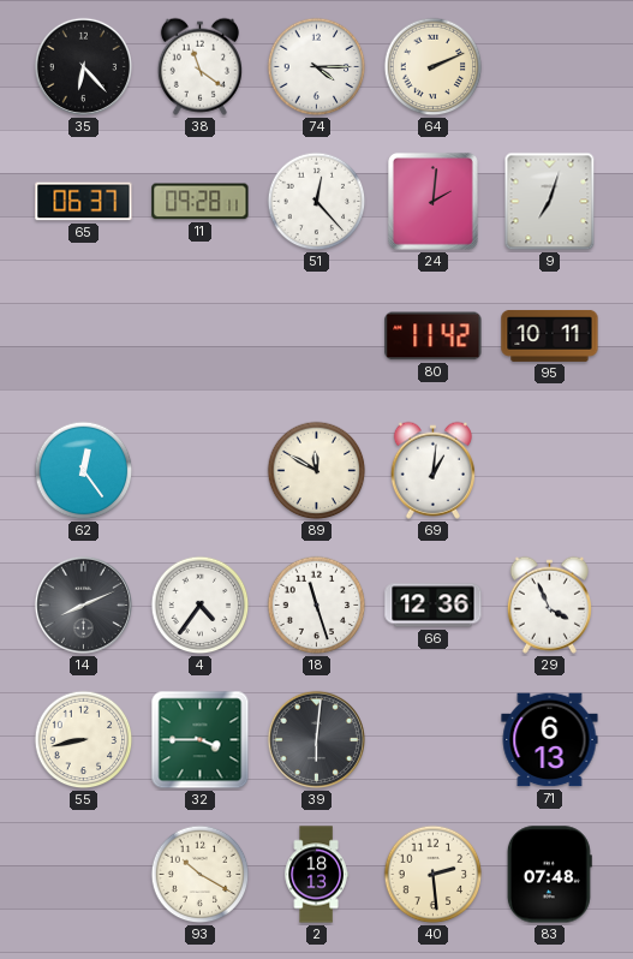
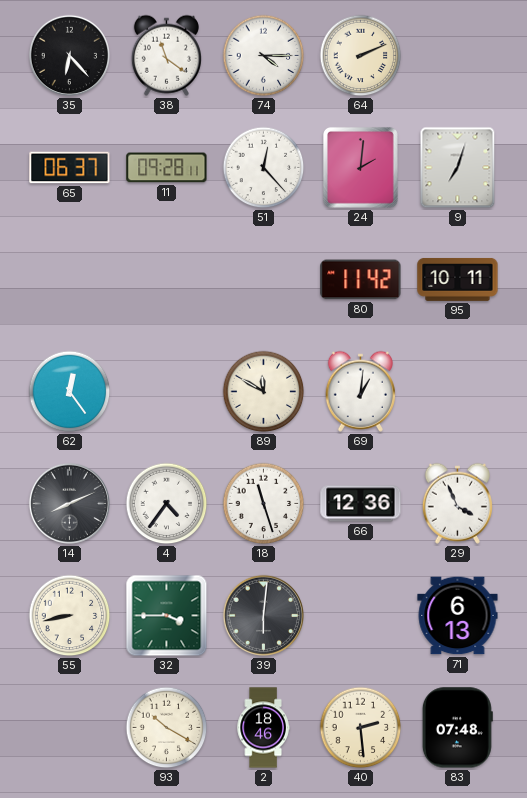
2: 18:13 -> 18:46 (263, 728)
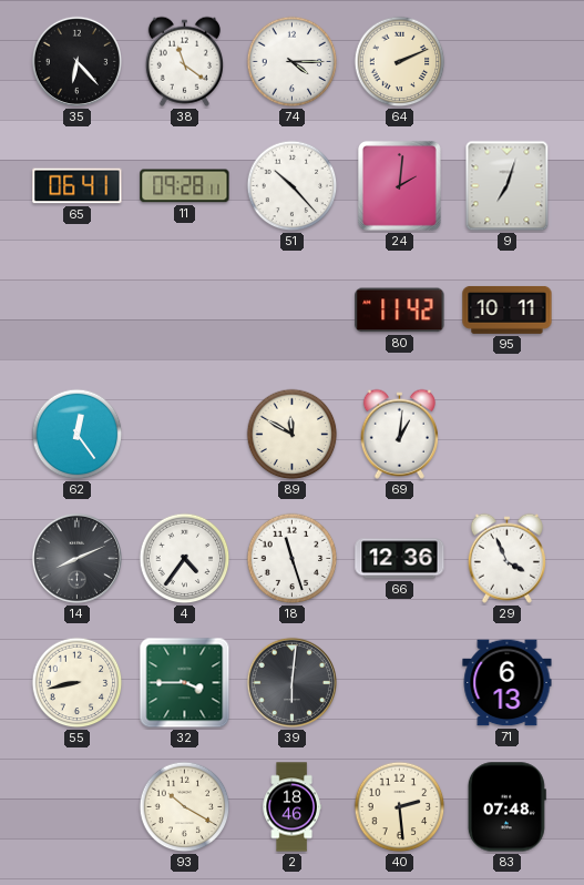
65: 06:37 -> 06:41 (78, 186)
51: 12:23 -> 10:23 (293, 186)
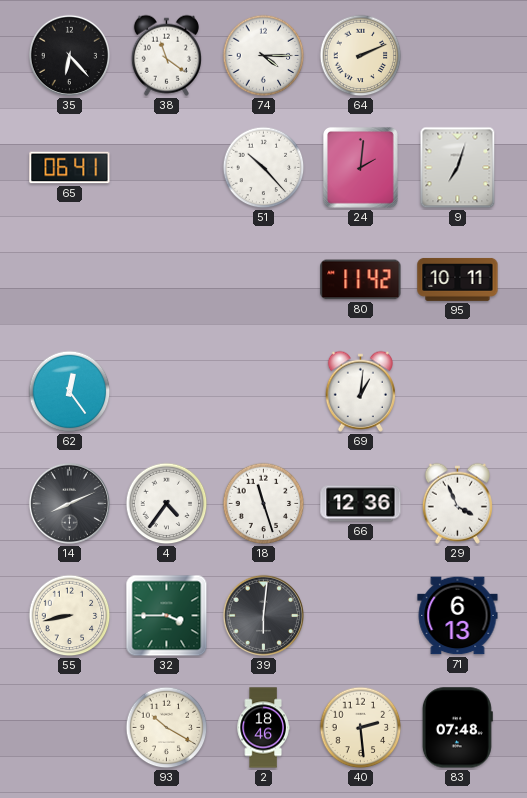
11: 09:28 -> none (185, 186)
89: 11:50 -> none (293, 435)
